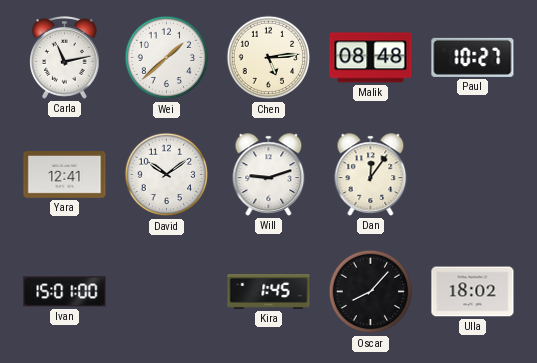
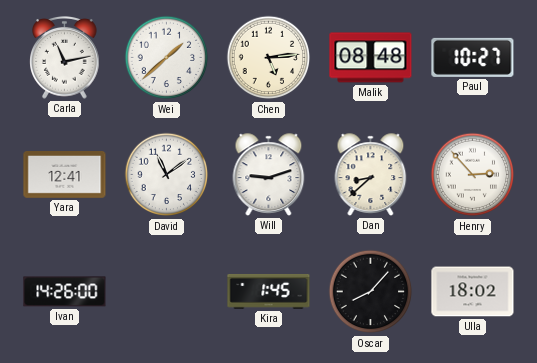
David: 10:09 -> 11:09 (167, 175)
Dan: 12:06 -> 8:38 (371, 175)
Henry: none -> 2:53 (473, 175)
Ivan: 15:01 -> 14:26 (65, 292)
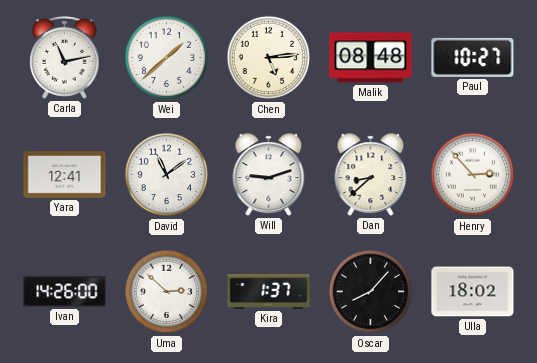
Uma: none -> 2:52 (167, 292)
Kira: 1:45 -> 1:37 (269, 292)
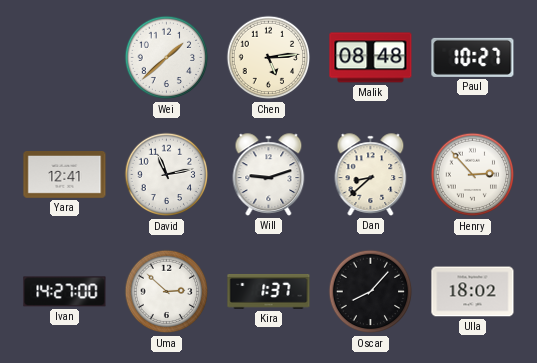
Carla: 11:13 -> none (65, 58)
David: 11:09 -> 11:13 (167, 175)
Ivan: 14:26 -> 14:27 (65, 292)
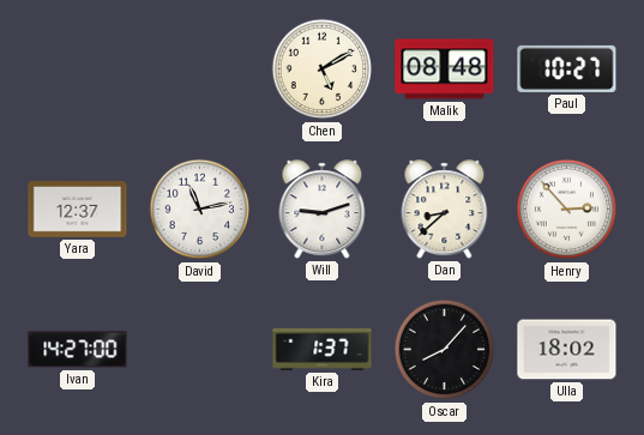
Wei: 1:38 -> none (167, 58)
Chen: 5:14 -> 5:10 (323, 70)
Yara: 12:41 -> 12:37 (78, 210)
Uma: 2:52 -> none (167, 292)
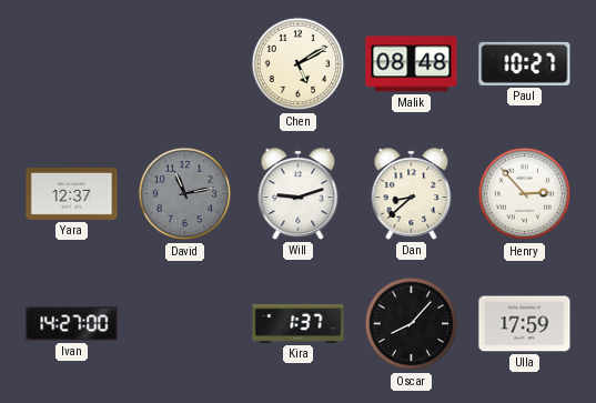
David dial: white -> grey (185, 194)
Ulla: 18:02 -> 17:59 (525, 324)
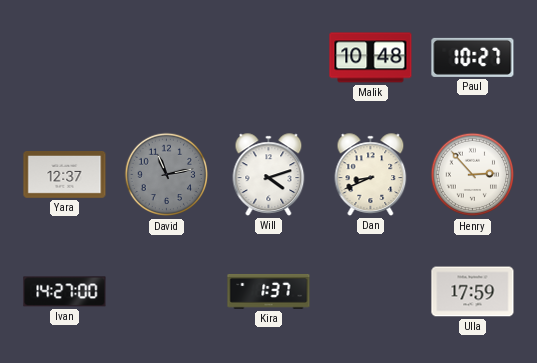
Chen: 5:10 -> none (299, 64)
Malik: 08:48 -> 10:48 (371, 58)
Will: 9:12 -> 4:12 (269, 175)
Dan: 8:38 -> 8:41 (371, 175)
Oscar: 8:07 -> none (412, 324)
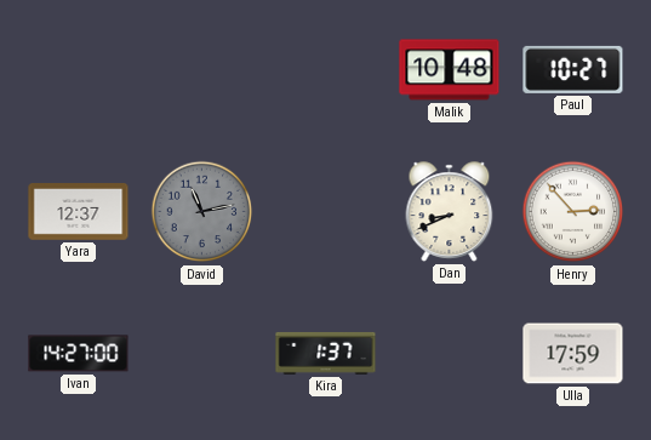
Will: 4:12 -> none (269, 175)
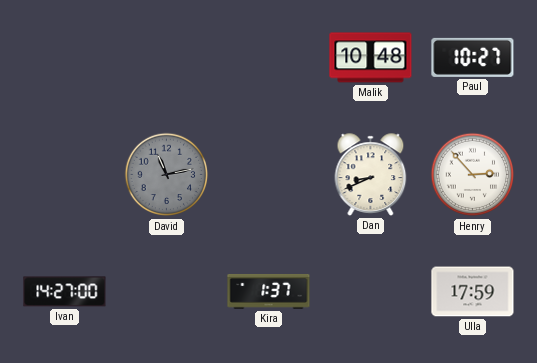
Yara: 12:37 -> none (79, 212)
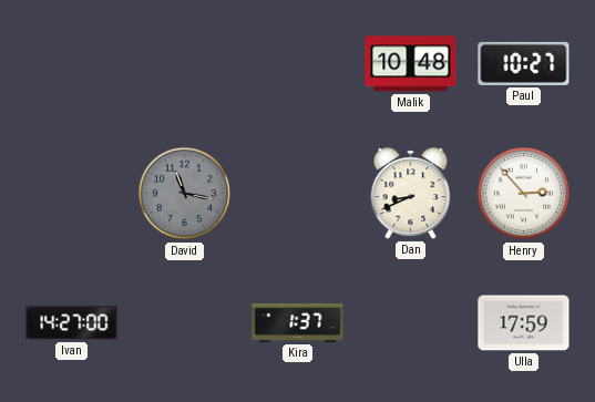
David: 11:13 -> 11:17 (185, 194)
